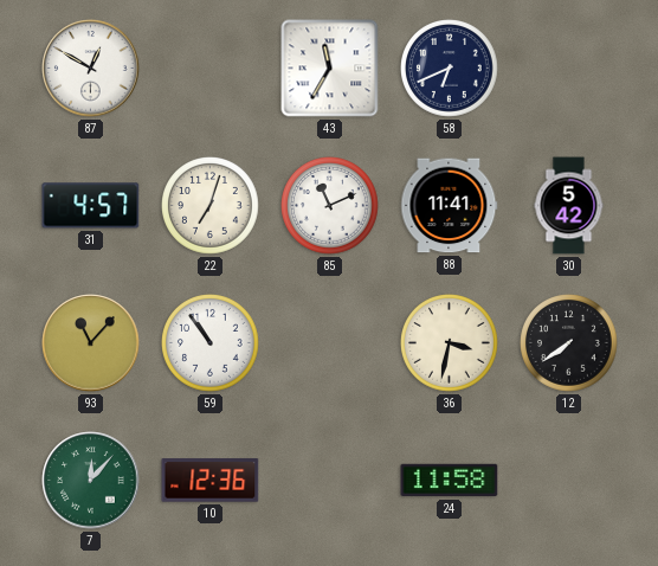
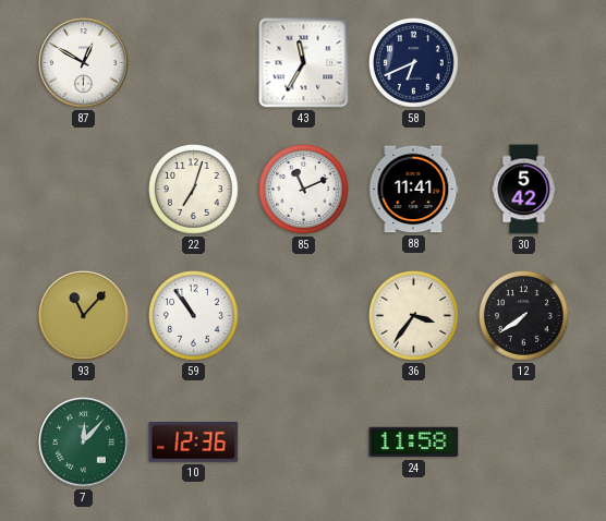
31: 4:57 -> none (91, 206)
36: 3:32 -> 3:36 (414, 316)
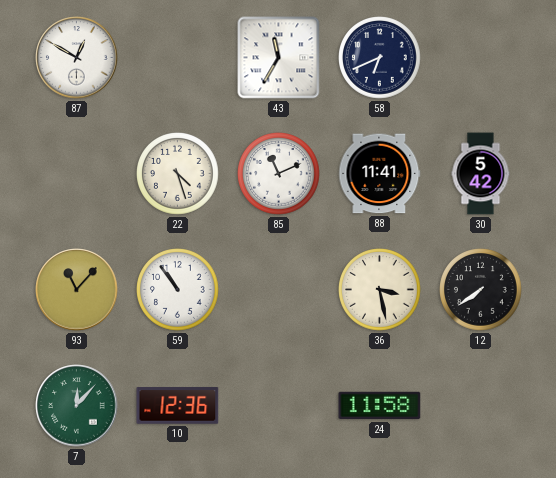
22: 7:03 -> 4:27 (178, 174)
36: 3:36 -> 3:28 (380, 290)
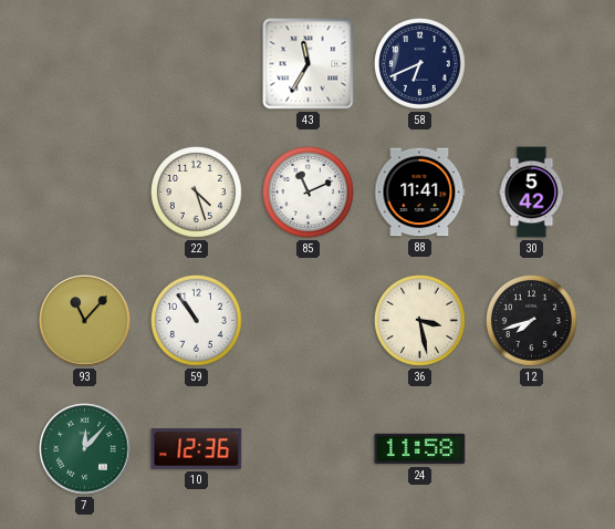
87: 12:50 -> none (77, 58)
12: 7:39 -> 7:42 (532, 321)
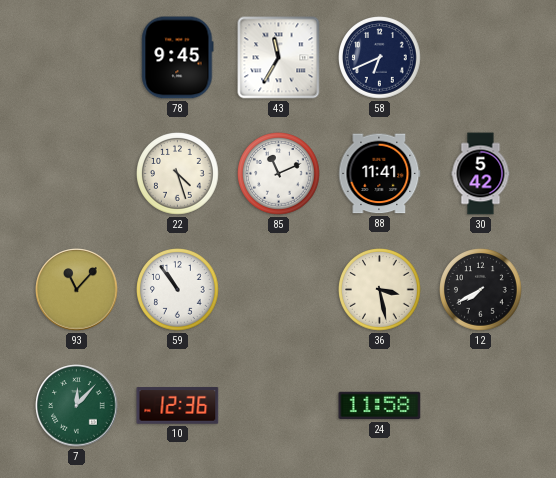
78: none -> 9:45 (178, 58)
12: 7:42 -> 7:40 (481, 290)
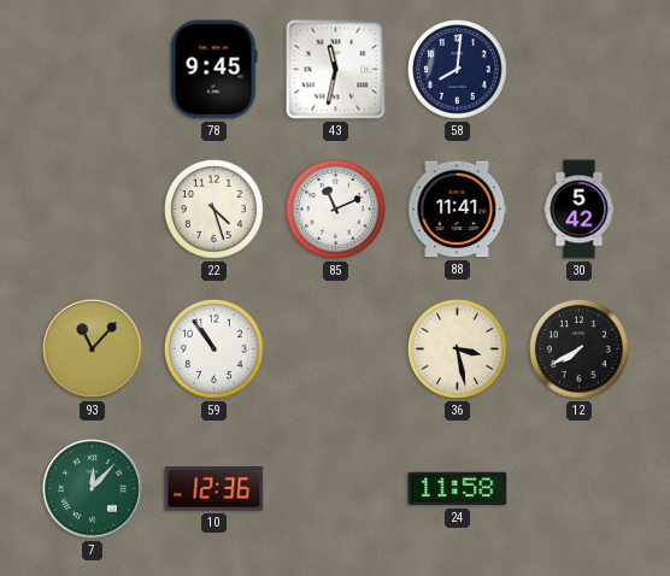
43: 11:35 -> 11:32 (336, 70)
58: 6:41 -> 8:01 (458, 70)
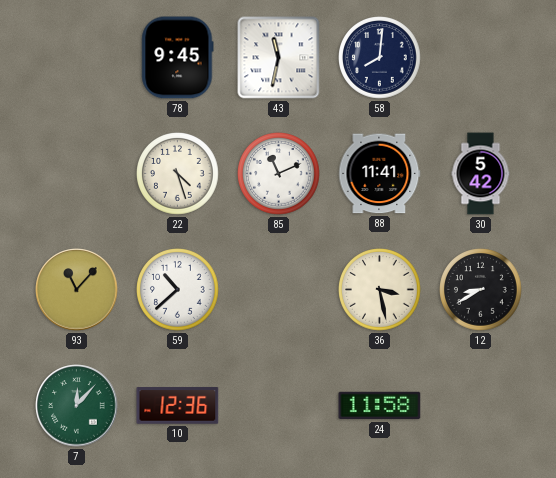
59: 10:54 -> 10:38 (178, 290)
12: 7:40 -> 8:40 (481, 290)
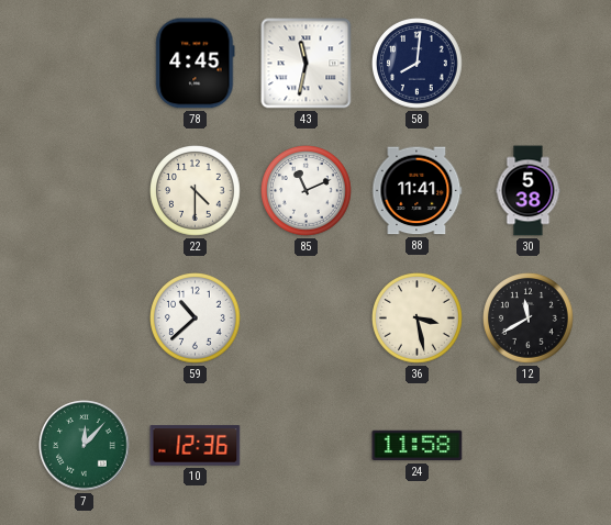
78: 9:45 -> 4:45 (196, 64)
22: 4:27 -> 4:30 (196, 191)
30: 5:42 -> 5:38 (529, 191)
93: 11:07 -> none (77, 290)
12: 8:40 -> 11:40 (529, 319)
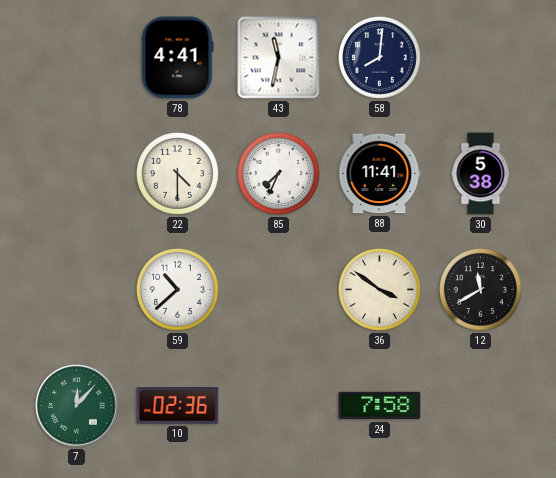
78: 4:45 -> 4:41 (178, 58)
85: 11:11 -> 7:34 (279, 174)
36: 3:28 -> 3:51 (380, 290)
10: 12:36 -> 02:36 (178, 406)
24: 11:58 -> 7:58 (380, 406)
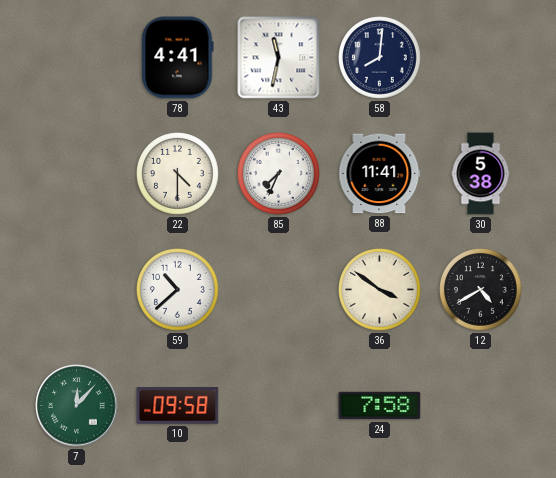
12: 11:40 -> 4:40 (481, 290)
10: 02:36 -> 09:58 (178, 406)
